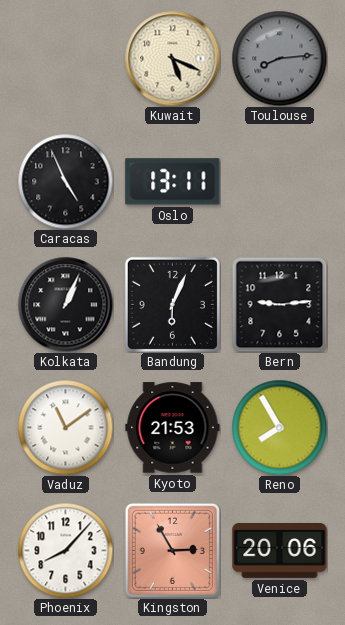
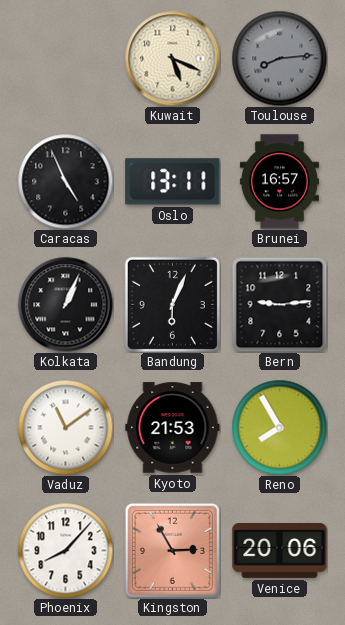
Brunei: none -> 16:57 (279, 182)
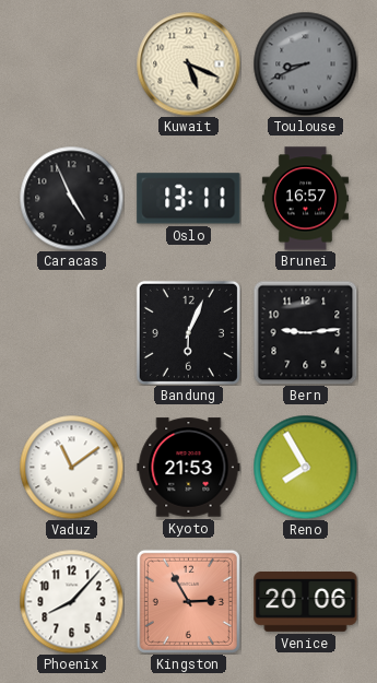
Toulouse: 8:14 -> 8:41 (305, 63)
Kolkata: 1:04 -> none (65, 304)
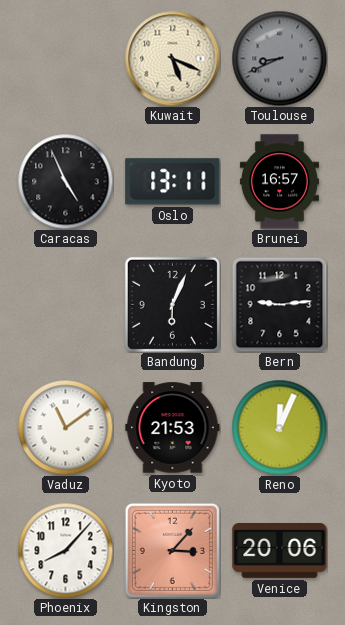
Reno: 7:55 -> 12:04 (279, 427)
Kingston: 2:55 -> 3:07 (172, 550)
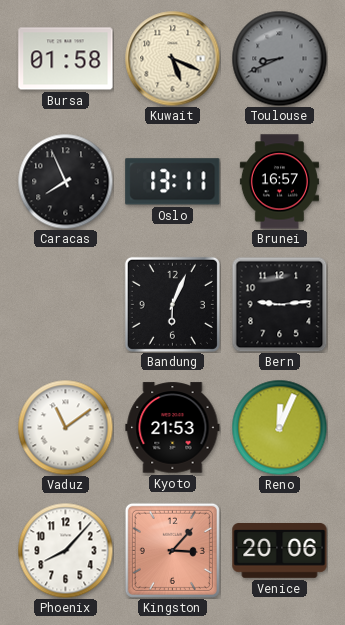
Bursa: none -> 01:58 (66, 59)
Caracas: 4:56 -> 7:56 (65, 181)
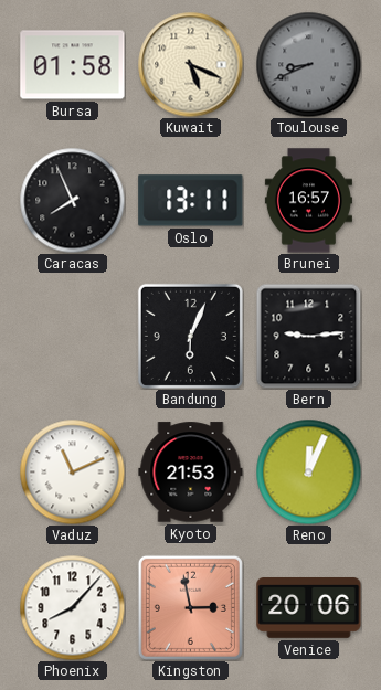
Vaduz: 11:09 -> 11:11 (72, 471)
Kingston: 3:07 -> 2:58 (190, 607)
